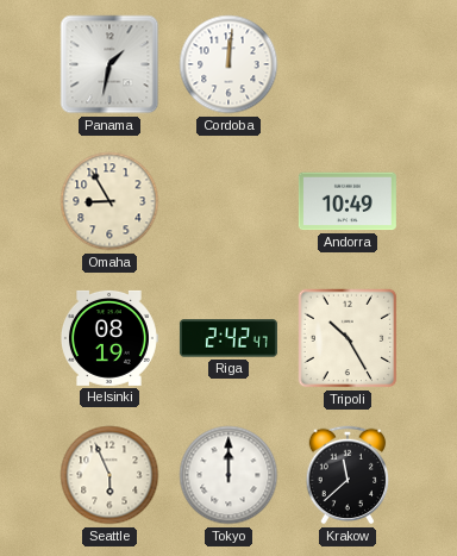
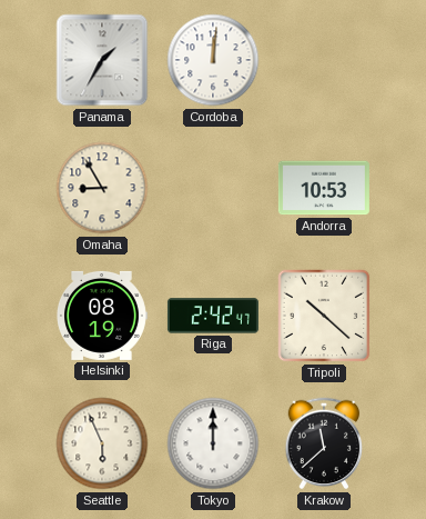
Panama: 1:32 -> 1:35 (102, 60)
Andorra: 10:49 -> 10:53 (324, 188)
Tripoli: 10:25 -> 10:22 (324, 316)
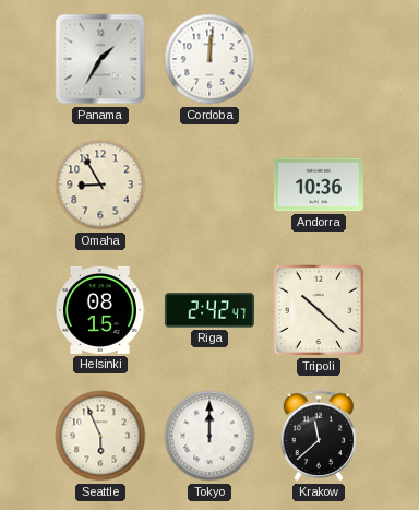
Andorra: 10:53 -> 10:36 (319, 185)
Helsinki: 08:19 -> 08:15 (100, 310)
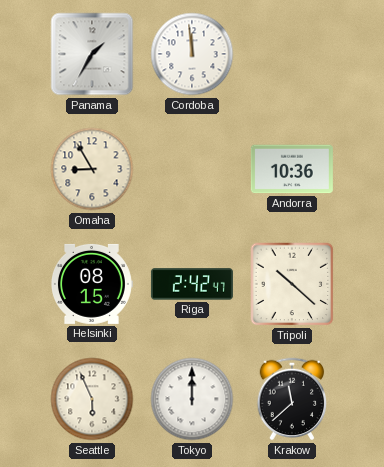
Cordoba: 12:01 -> 11:59 (192, 54)
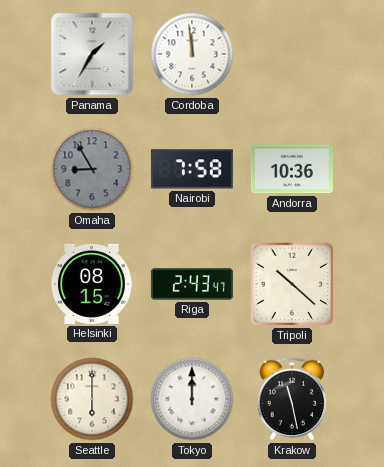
Omaha dial: cream -> grey (92, 169)
Nairobi: none -> 7:58 (192, 169)
Riga: 2:42 -> 2:43 (192, 284)
Seattle: 5:56 -> 6:00 (92, 399)
Krakow: 11:38 -> 11:28 (292, 399)
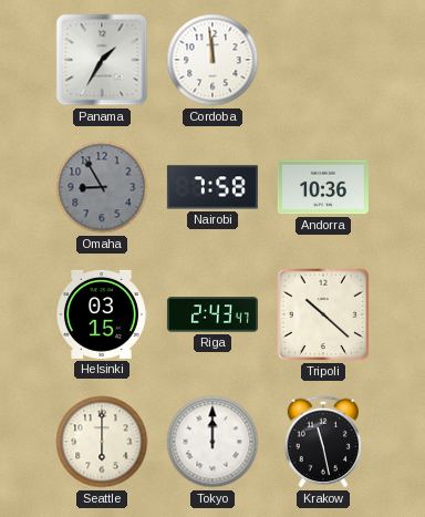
Helsinki: 08:15 -> 03:15 (102, 314)
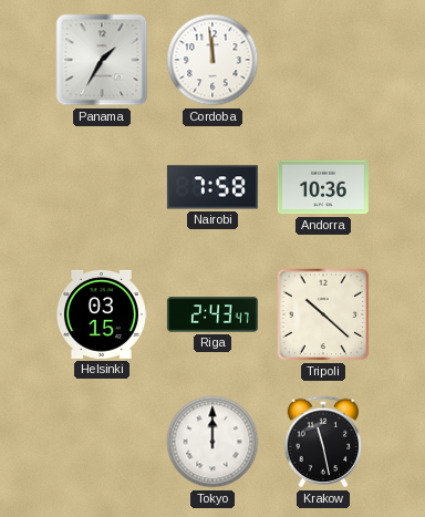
Omaha: 8:55 -> none (102, 187)
Seattle: 6:00 -> none (102, 442)
